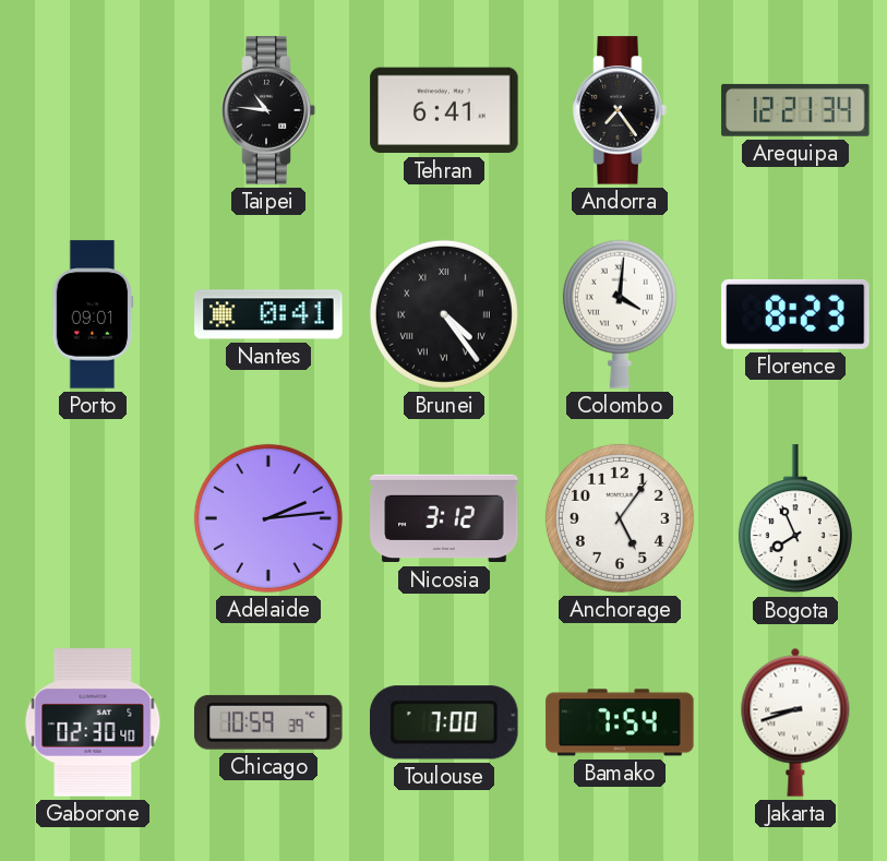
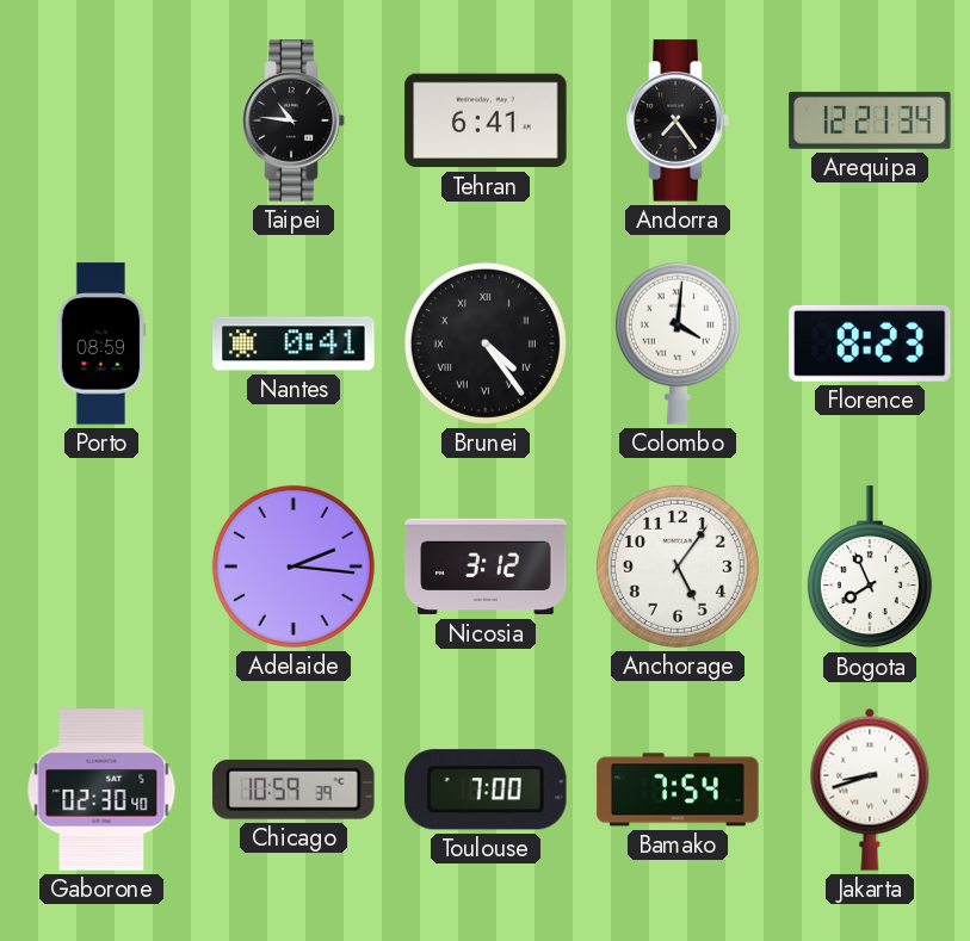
Porto: 09:01 -> 08:59 (101, 343)
Adelaide: 2:14 -> 2:16 (294, 567)
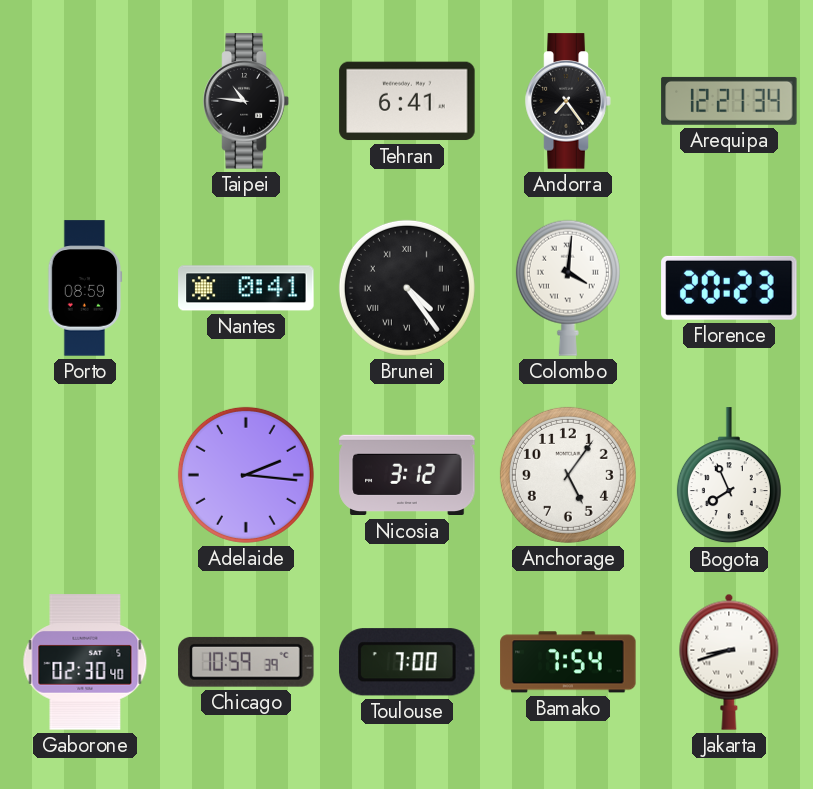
Florence: 8:23 -> 20:23 (729, 288)
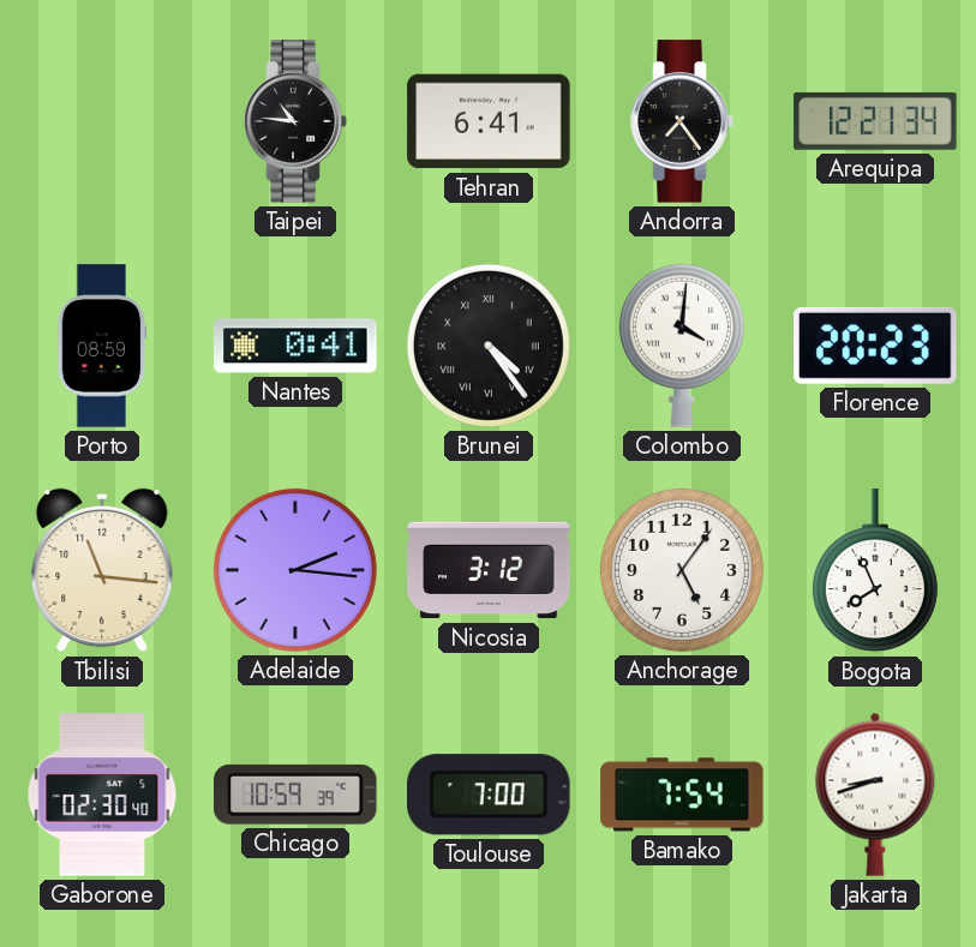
Tbilisi: none -> 11:16 (102, 570)
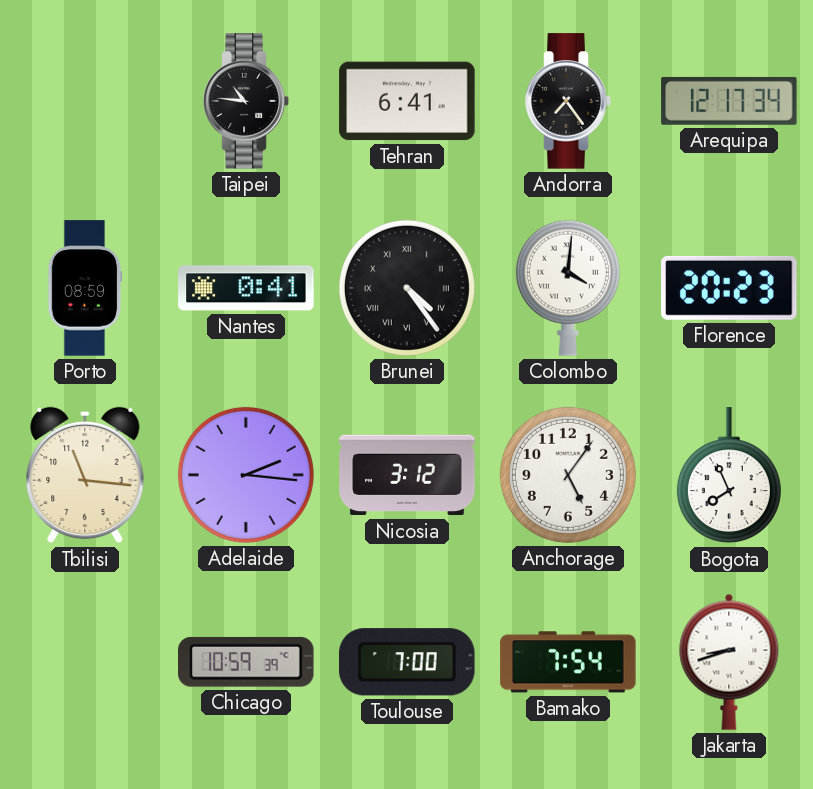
Arequipa: 12:21 -> 12:17 (729, 101)
Gaborone: 02:30 -> none (102, 795)
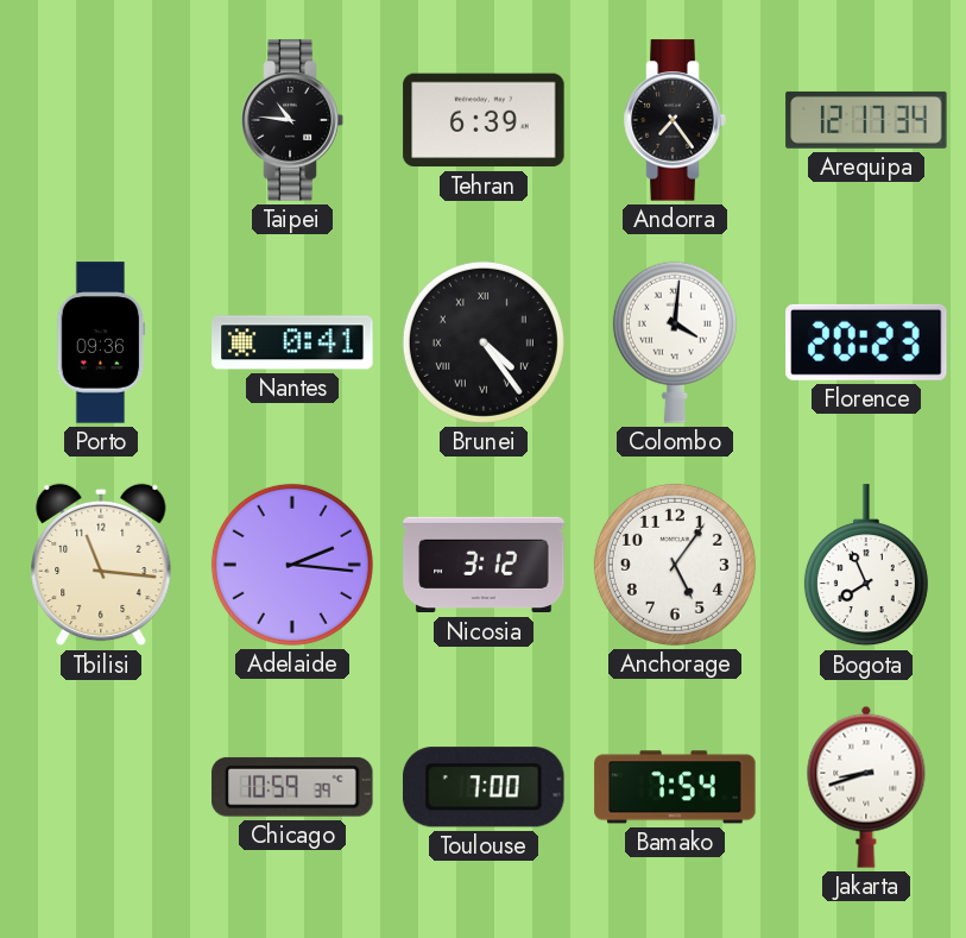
Tehran: 6:41 -> 6:39 (484, 120)
Porto: 08:59 -> 09:36 (101, 342)
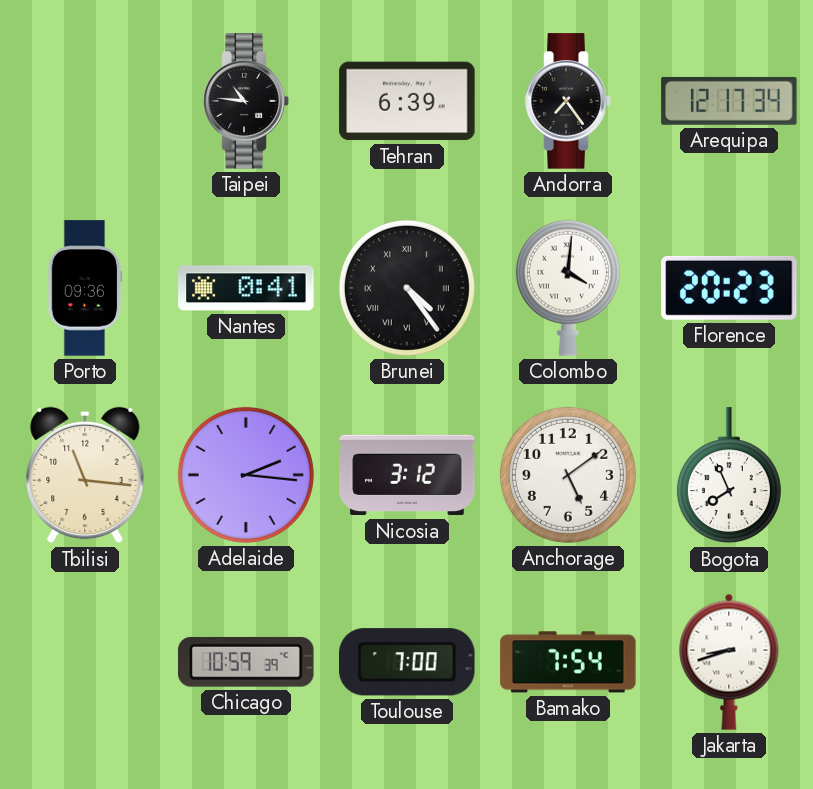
Anchorage: 5:06 -> 5:09 (568, 475)
